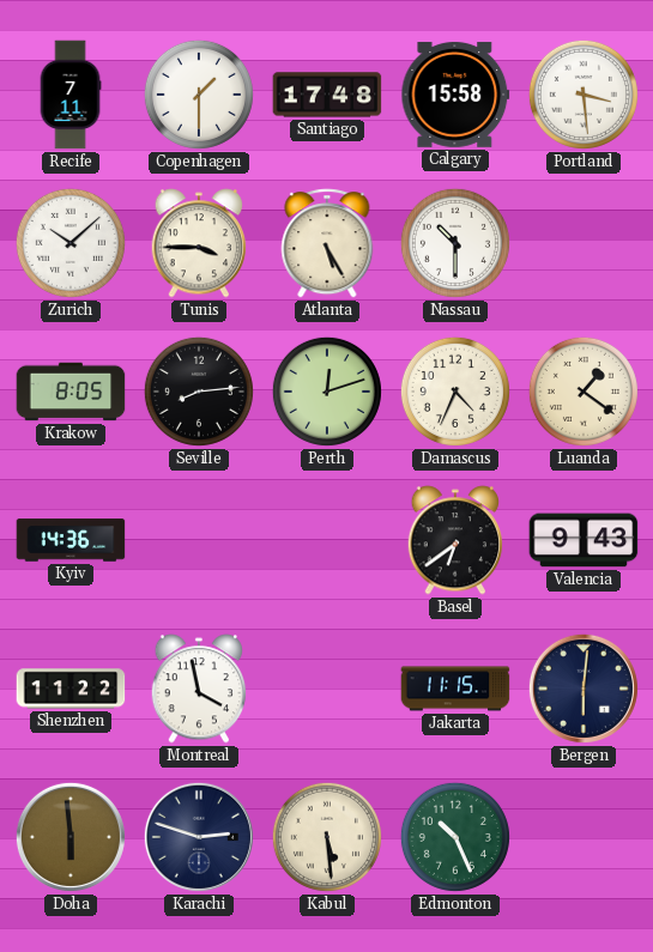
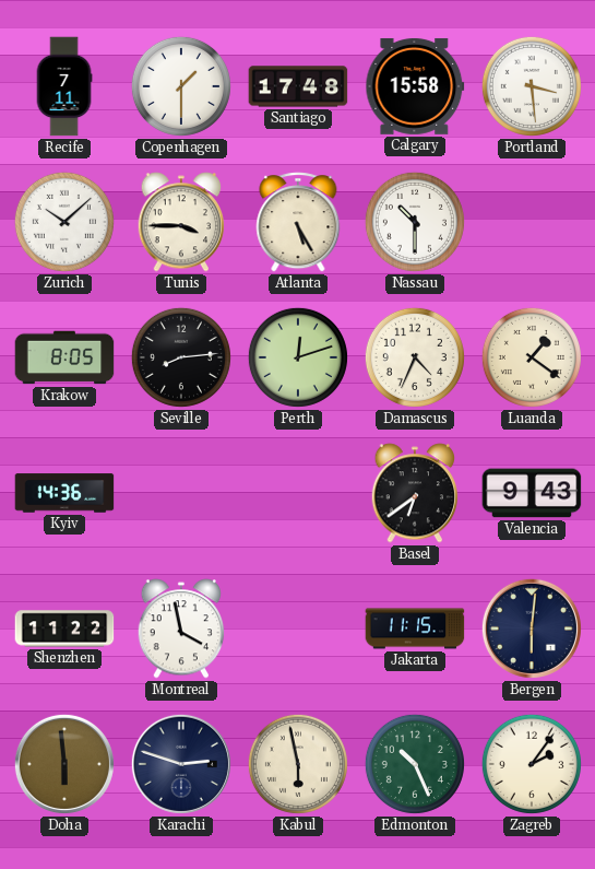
Kabul: 5:29 -> 5:58 (298, 764)
Zagreb: none -> 2:06 (532, 764)
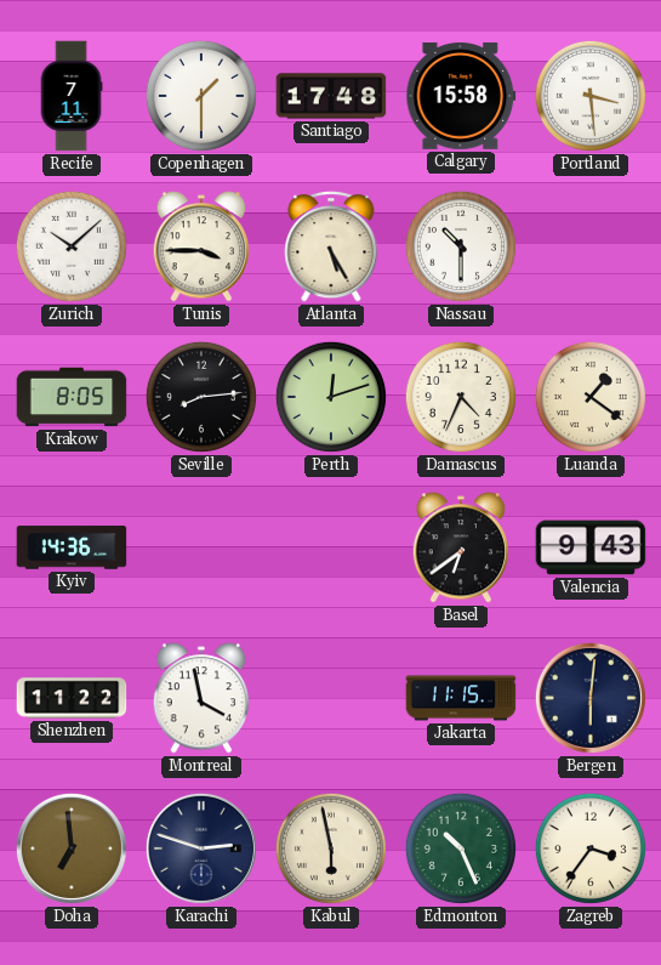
Doha: 5:59 -> 6:59 (72, 848)
Zagreb: 2:06 -> 3:36 (591, 848)
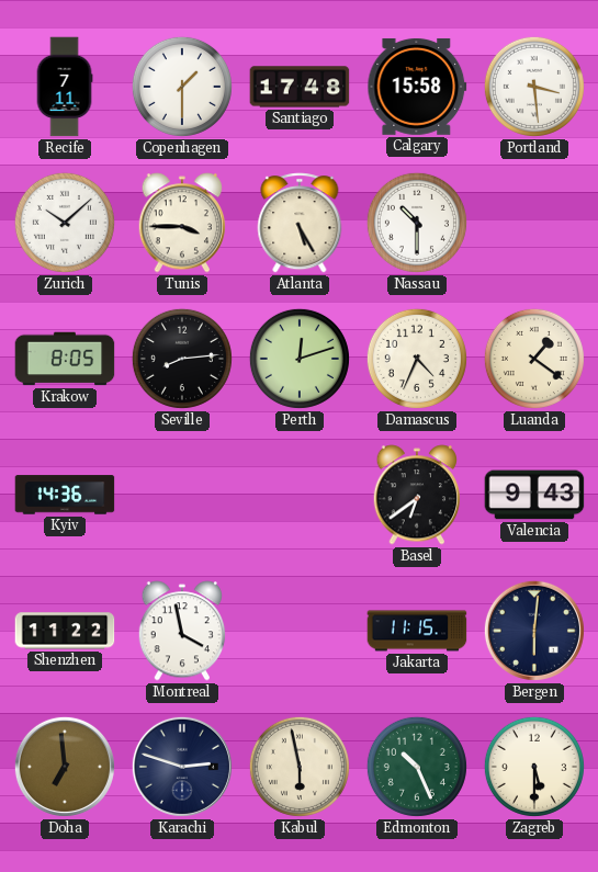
Zagreb: 3:36 -> 5:30 (534, 767)
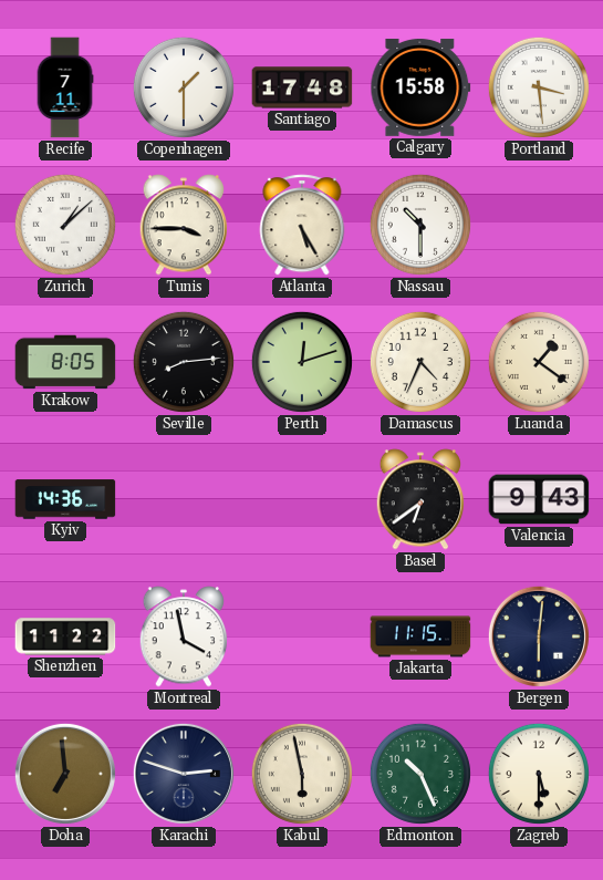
Zurich: 10:08 -> 1:08 (65, 225)
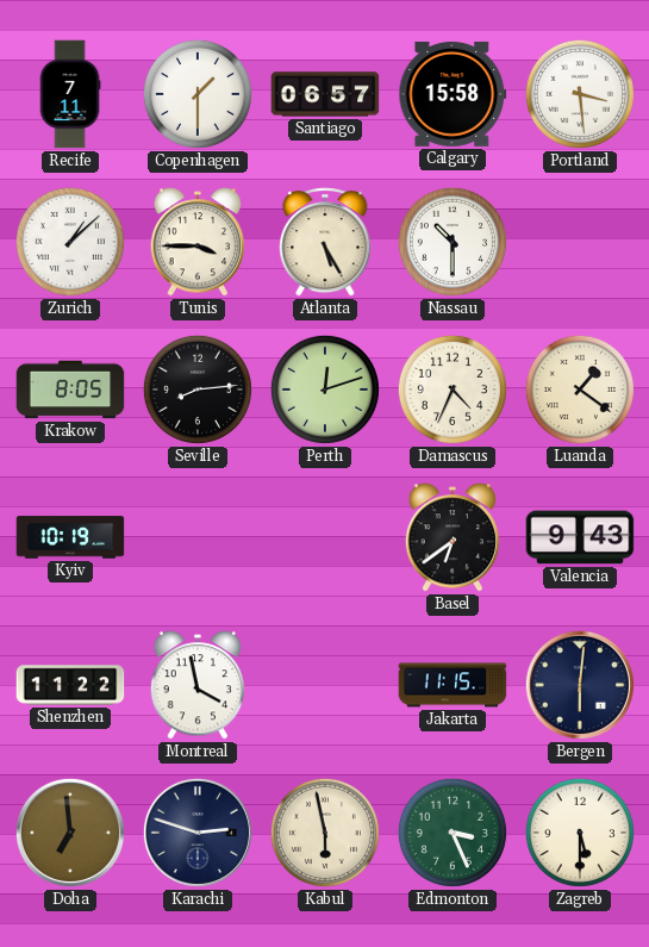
Santiago: 17:48 -> 06:57 (325, 94)
Kyiv: 14:36 -> 10:19 (70, 537)
Edmonton: 10:26 -> 3:26 (453, 833)
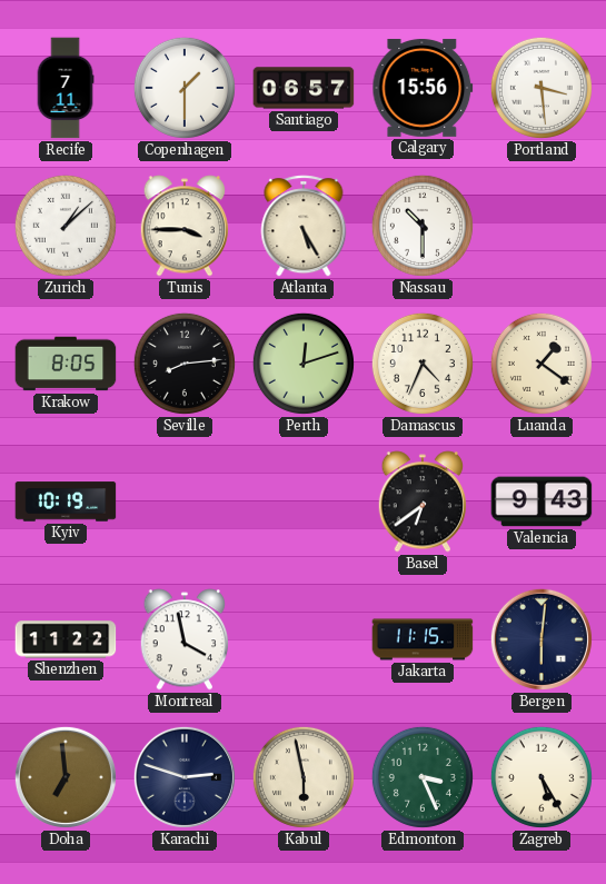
Calgary: 15:58 -> 15:56 (423, 88)
Zagreb: 5:30 -> 5:25 (542, 777)
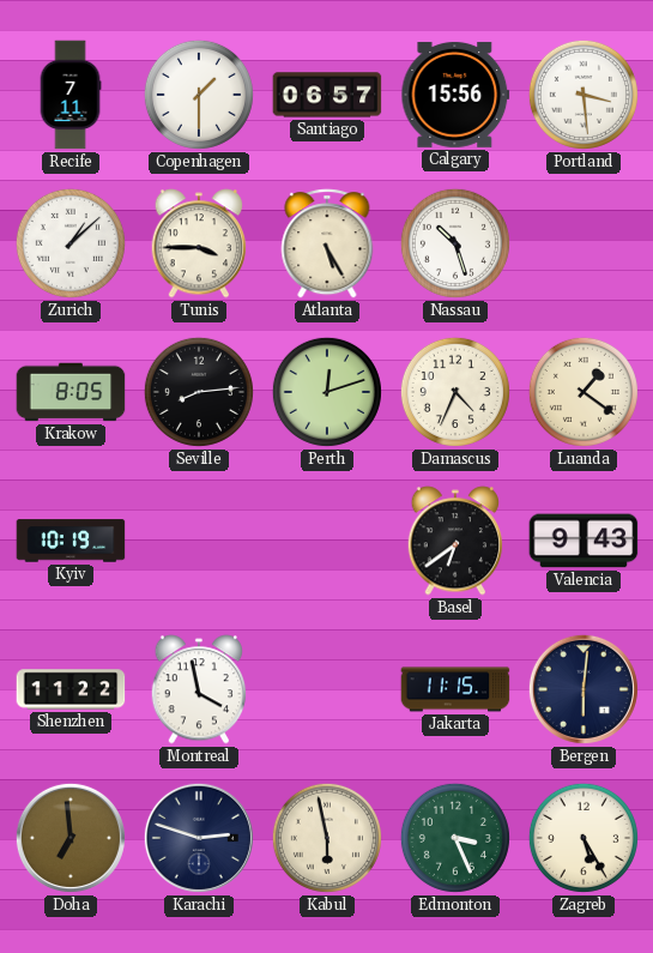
Nassau: 10:30 -> 10:27 (455, 243)
